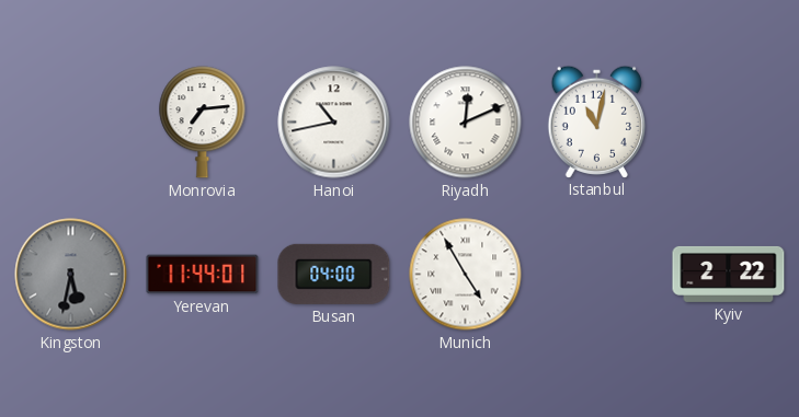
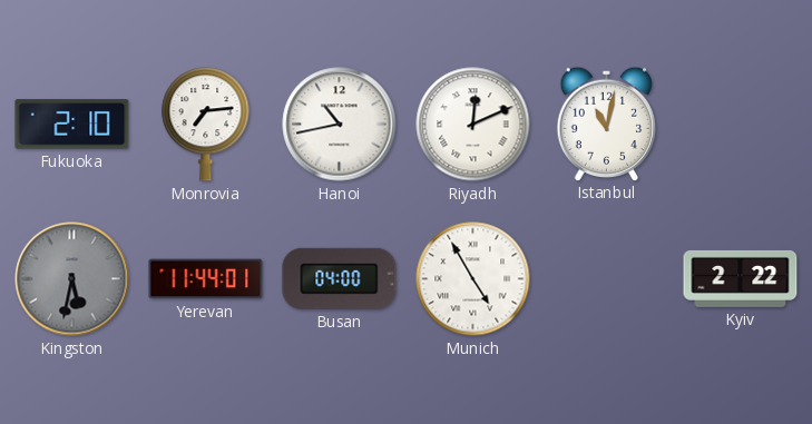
Fukuoka: none -> 2:10 (72, 125)
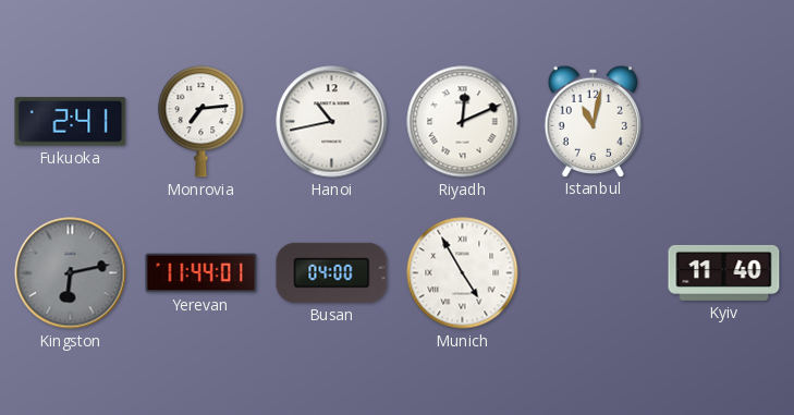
Fukuoka: 2:10 -> 2:41 (71, 122)
Kingston: 5:32 -> 6:13 (71, 273)
Kyiv: 2:22 -> 11:40 (724, 272)
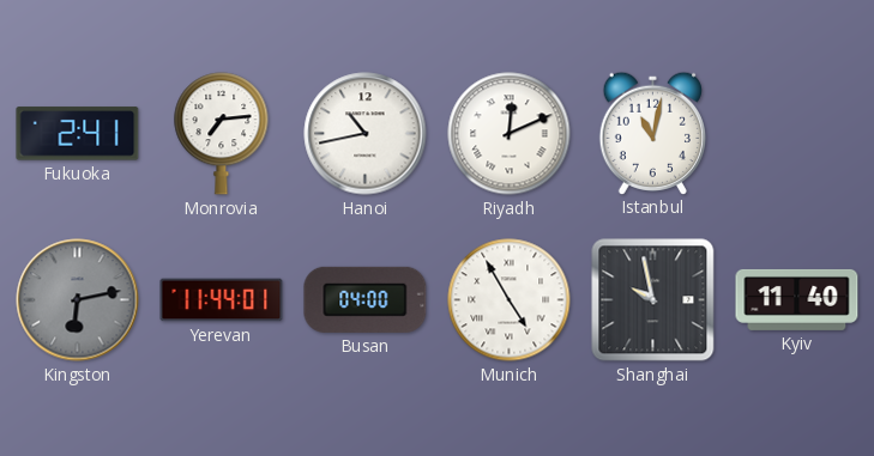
Shanghai: none -> 9:58 (653, 300)
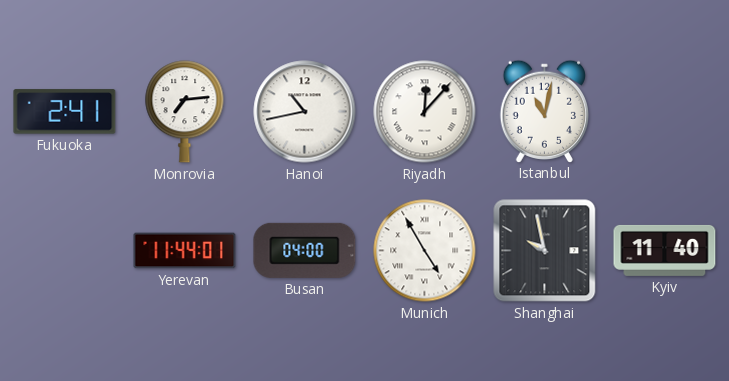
Riyadh: 12:11 -> 12:07 (425, 112)
Kingston: 6:13 -> none (78, 300)
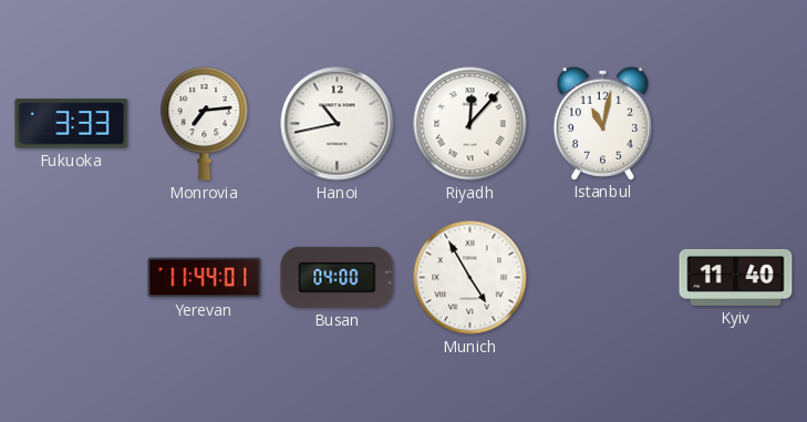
Fukuoka: 2:41 -> 3:33 (72, 124)
Shanghai: 9:58 -> none (545, 251)
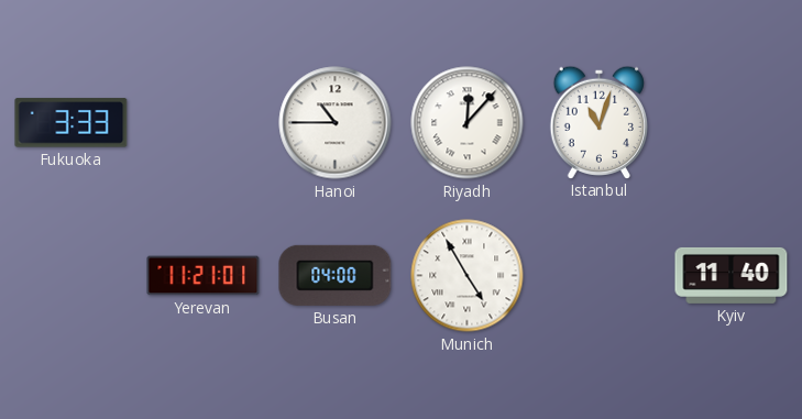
Monrovia: 7:14 -> none (205, 124)
Hanoi: 10:43 -> 10:45 (336, 123)
Istanbul: 11:02 -> 11:03 (598, 122)
Yerevan: 11:44 -> 11:21 (204, 276)
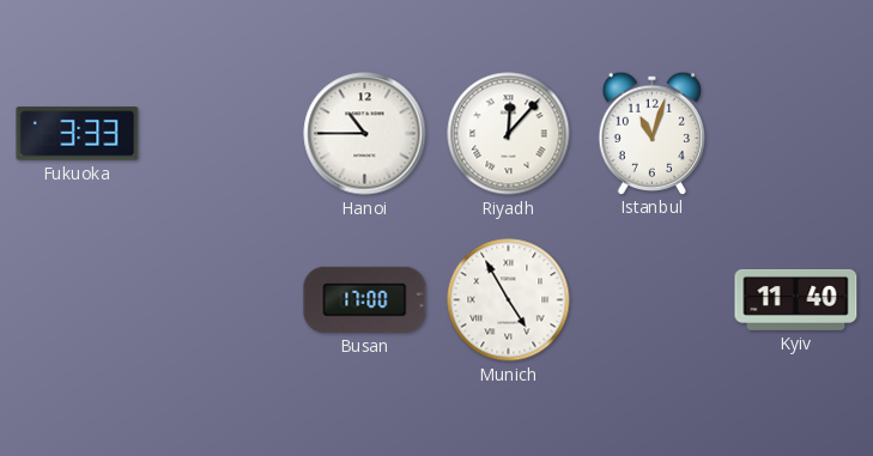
Yerevan: 11:21 -> none (204, 276)
Busan: 04:00 -> 17:00 (365, 299)
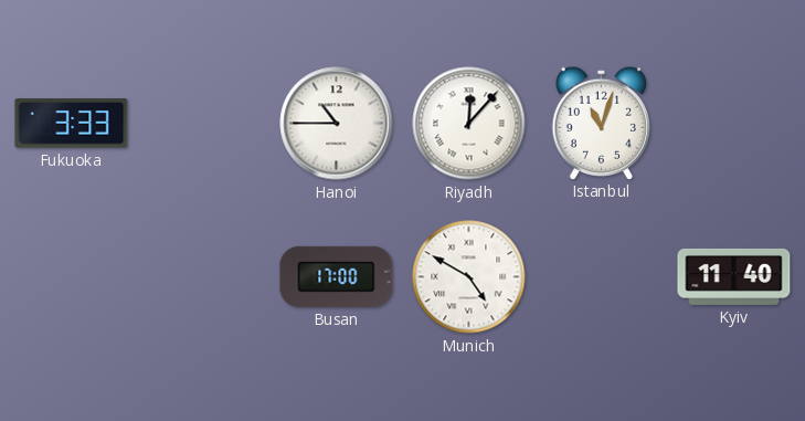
Munich: 4:55 -> 4:50 (469, 277)
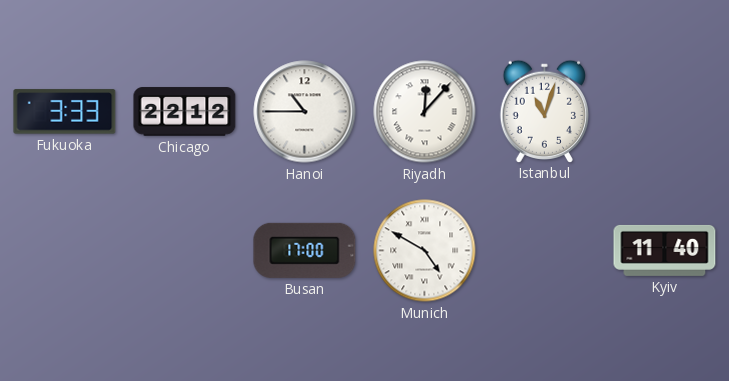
Chicago: none -> 22:12 (185, 112)
